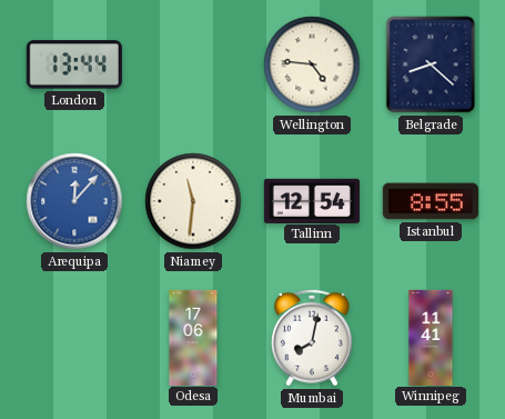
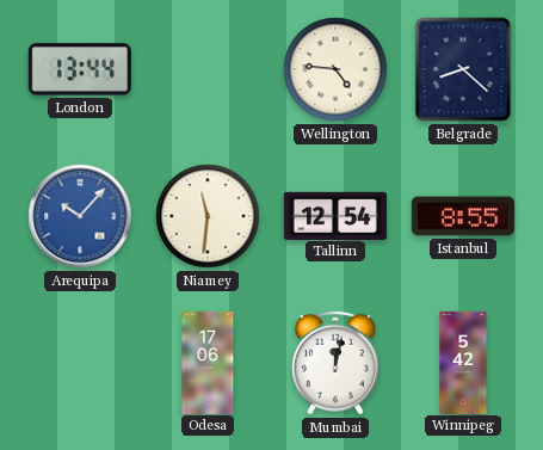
Arequipa: 12:07 -> 10:07 (80, 216)
Mumbai: 8:02 -> 12:02 (337, 363)
Winnipeg: 11:41 -> 5:42 (463, 362)
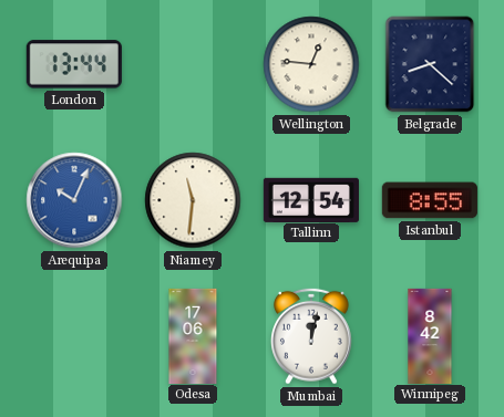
Wellington: 4:46 -> 12:46 (311, 64)
Arequipa: 10:07 -> 10:04 (74, 200)
Winnipeg: 5:42 -> 8:42 (430, 335)
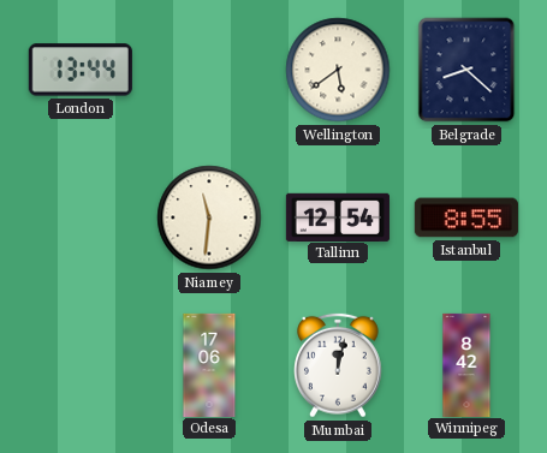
Wellington: 12:46 -> 5:39 (338, 70)
Arequipa: 10:04 -> none (74, 200)
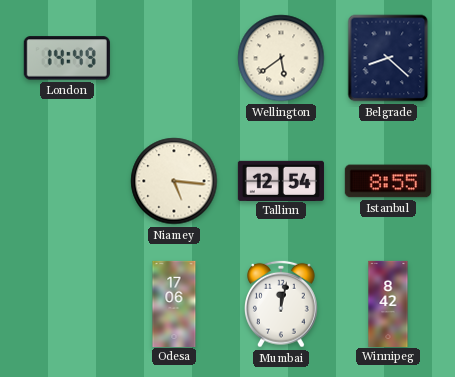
London: 13:44 -> 14:49 (67, 58)
Niamey: 11:31 -> 5:16 (174, 181)
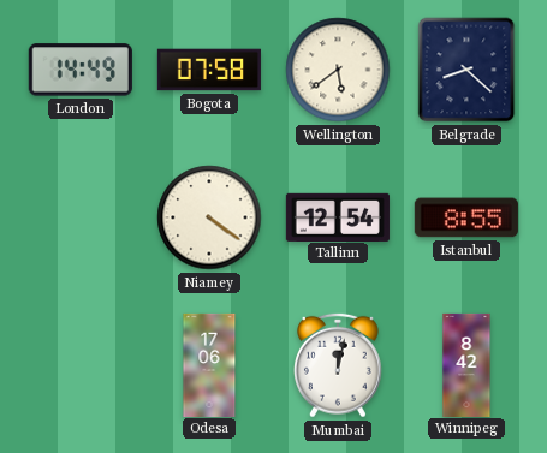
Bogota: none -> 07:58 (209, 70)
Niamey: 5:16 -> 4:21 (209, 217)
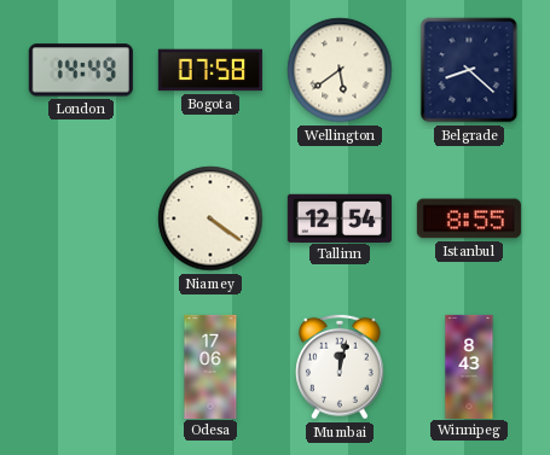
Winnipeg: 8:42 -> 8:43 (469, 366)
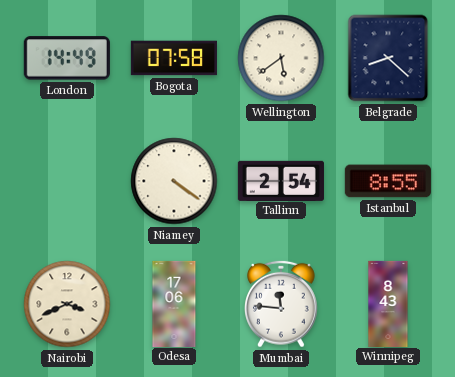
Tallinn: 12:54 -> 2:54 (281, 180)
Nairobi: none -> 3:41 (67, 304)
Mumbai: 12:02 -> 11:46 (282, 304)
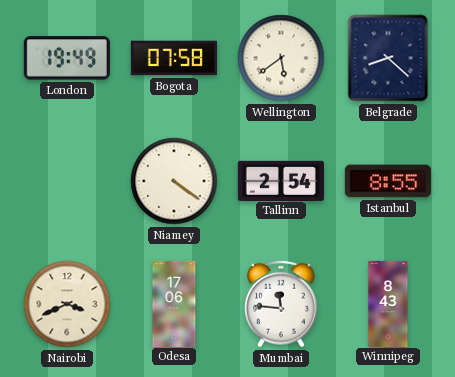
London: 14:49 -> 19:49 (67, 58)
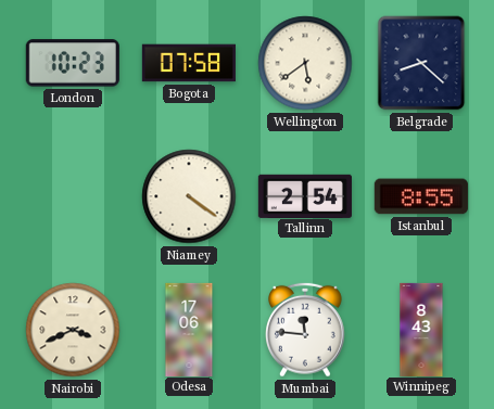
London: 19:49 -> 10:23 (73, 63)
